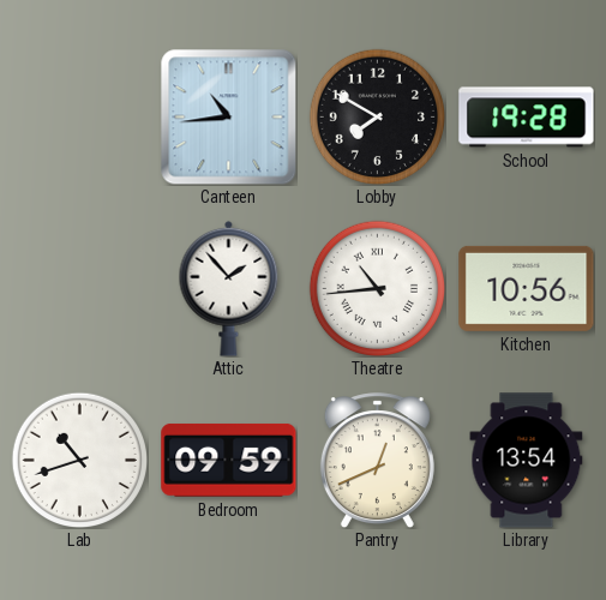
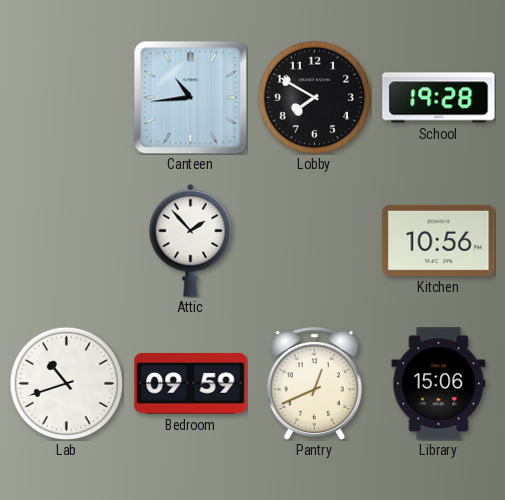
Theatre: 10:44 -> none (377, 288)
Library: 13:54 -> 15:06 (439, 384)
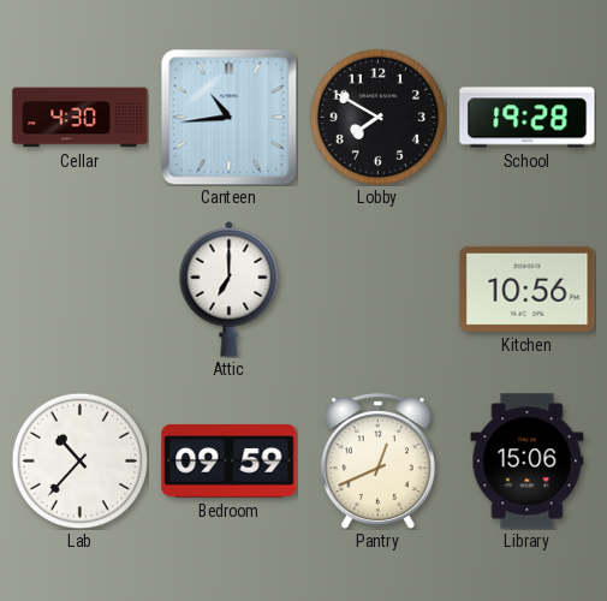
Cellar: none -> 4:30 (81, 118)
Attic: 1:53 -> 7:00 (230, 288)
Lab: 10:42 -> 10:37 (79, 460)
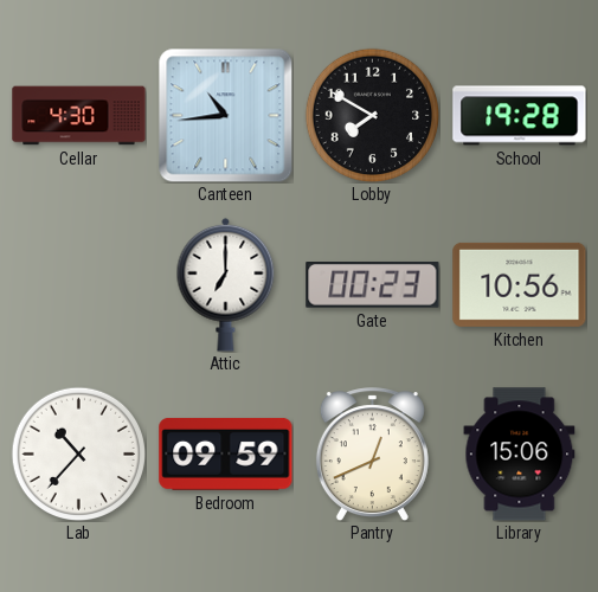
Gate: none -> 00:23 (373, 285)
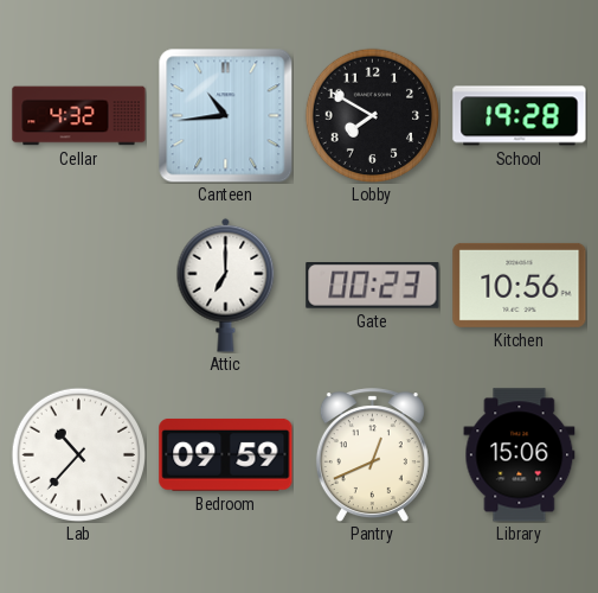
Cellar: 4:30 -> 4:32 (79, 116)
